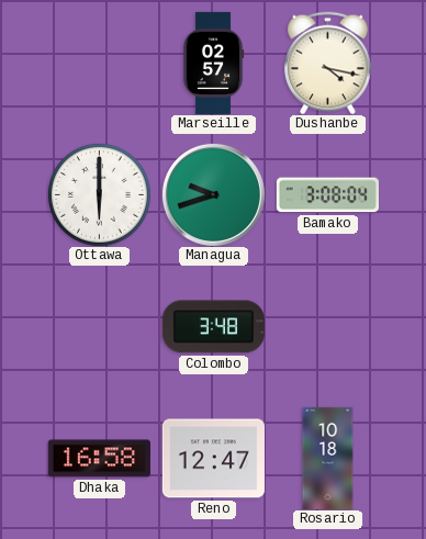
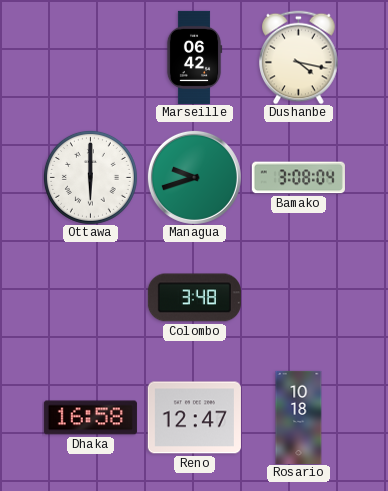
Marseille: 02:57 -> 06:42 (194, 57)
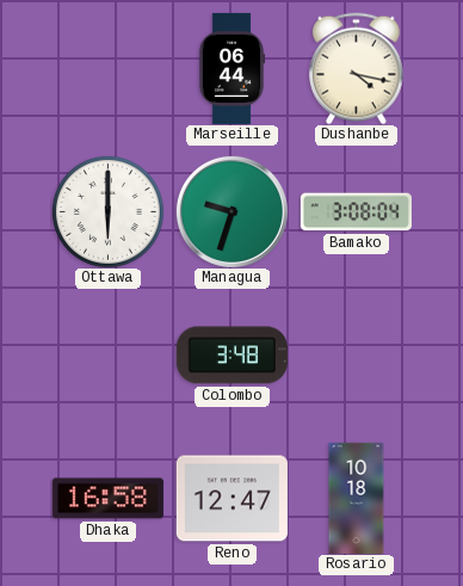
Marseille: 06:42 -> 06:44 (231, 68)
Managua: 9:42 -> 9:33 (231, 211)
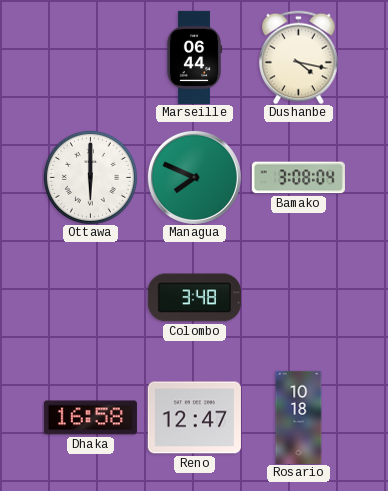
Managua: 9:33 -> 7:49 (194, 177)
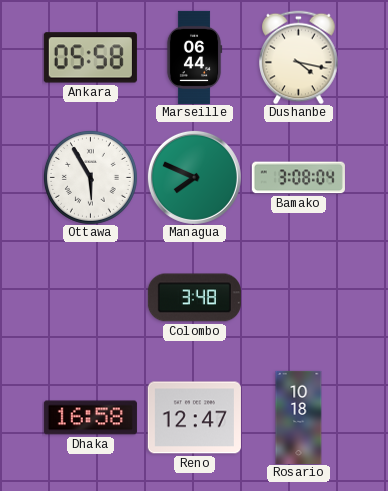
Ankara: none -> 05:58 (90, 58)
Ottawa: 6:00 -> 5:55 (90, 177)
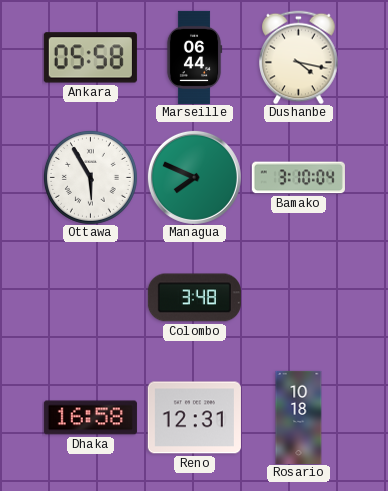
Bamako: 3:08 -> 3:10 (298, 178)
Reno: 12:47 -> 12:31 (194, 418)
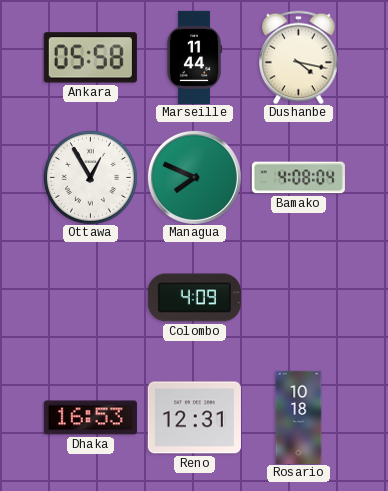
Marseille: 06:44 -> 11:44 (194, 57)
Ottawa: 5:55 -> 12:55 (90, 177)
Bamako: 3:10 -> 4:08 (298, 178)
Colombo: 3:48 -> 4:09 (194, 298)
Dhaka: 16:58 -> 16:53 (90, 418)
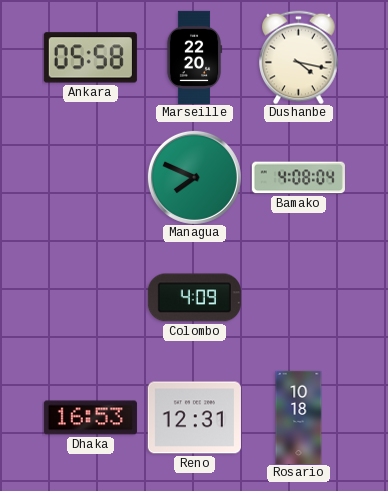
Marseille: 11:44 -> 22:20 (194, 57)
Ottawa: 12:55 -> none (90, 177)
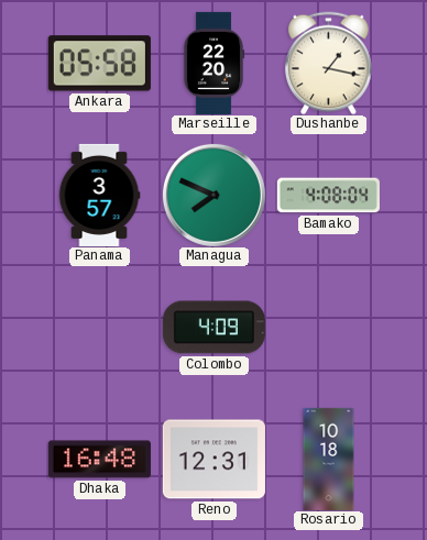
Dushanbe: 4:17 -> 1:17 (329, 63)
Panama: none -> 3:57 (99, 195)
Dhaka: 16:53 -> 16:48 (99, 460)
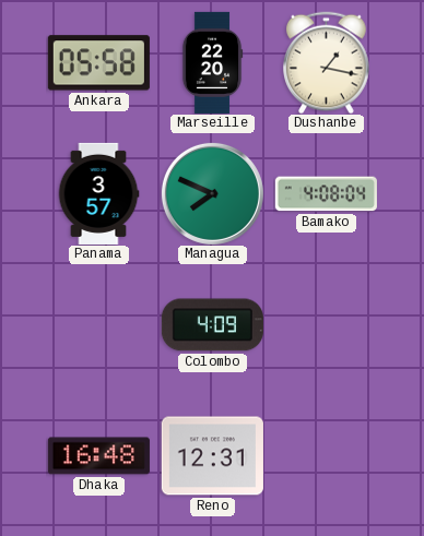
Rosario: 10:18 -> none (329, 459)
